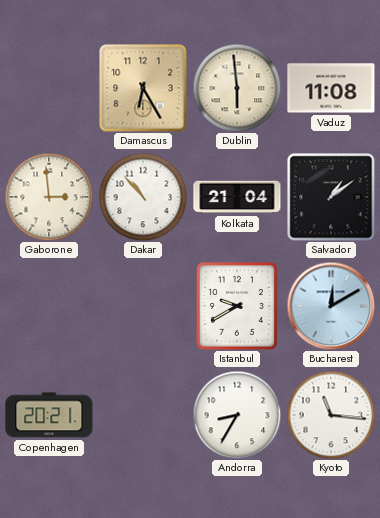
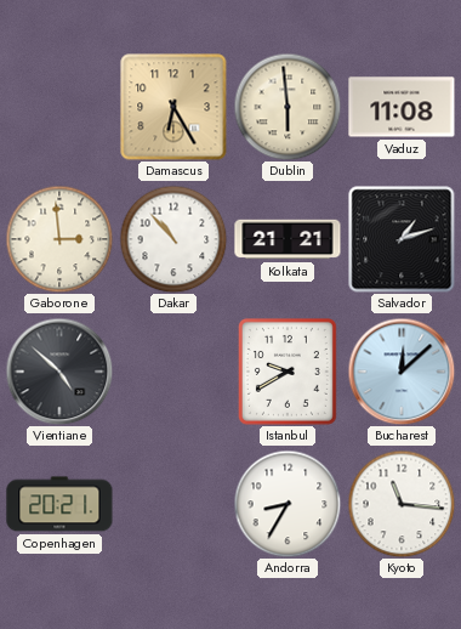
Kolkata: 21:04 -> 21:21 (288, 239)
Salvador: 1:09 -> 1:12 (402, 239)
Vientiane: none -> 4:52 (59, 372)
Bucharest: 12:10 -> 12:08 (402, 372)
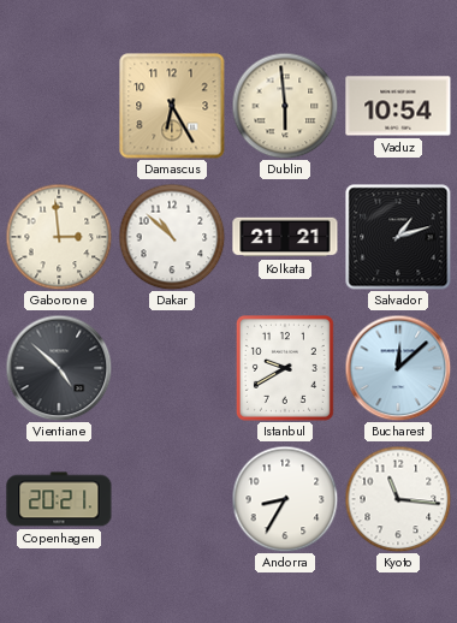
Vaduz: 11:08 -> 10:54 (398, 106)
Dakar: 10:53 -> 10:52 (172, 237)
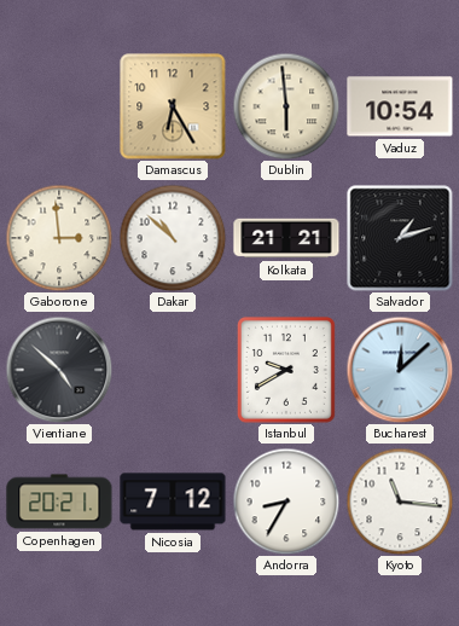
Nicosia: none -> 7:12 (173, 502)
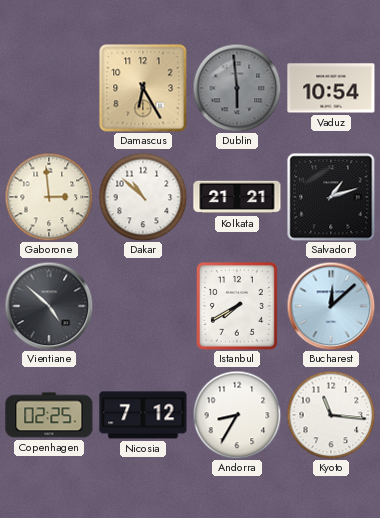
Dublin dial: cream -> grey (237, 88)
Istanbul: 9:40 -> 7:40 (237, 306)
Copenhagen: 20:21 -> 02:25 (49, 415)
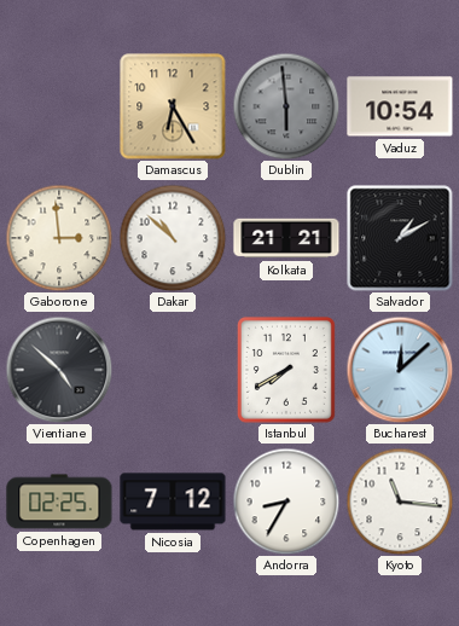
Salvador: 1:12 -> 1:10 (400, 238)
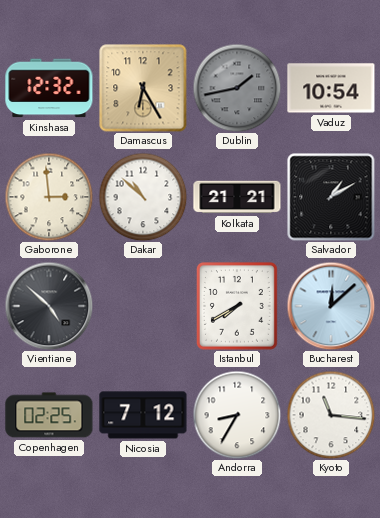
Kinshasa: none -> 12:32 (49, 88)
Dublin: 5:59 -> 1:43 (237, 88)
